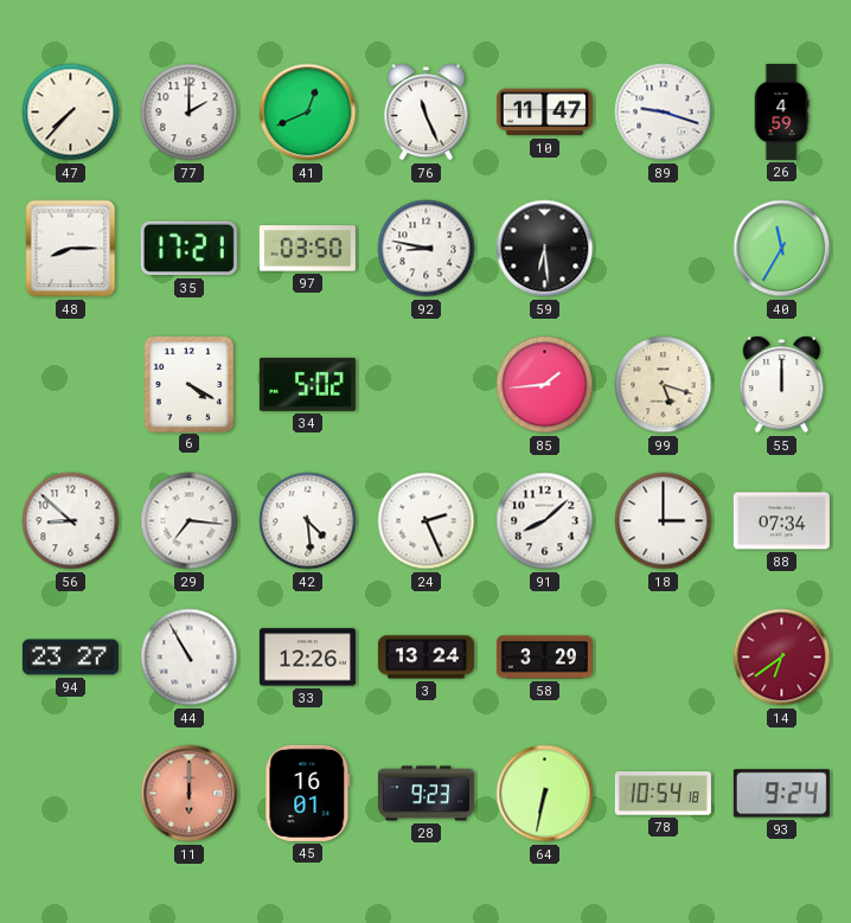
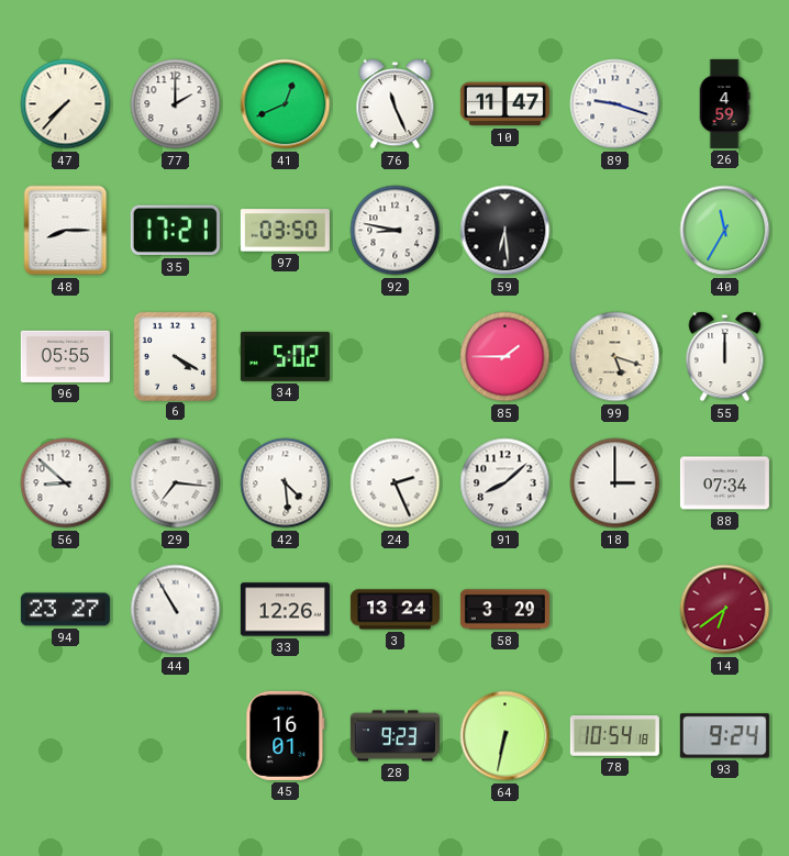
96: none -> 05:55 (65, 356)
85: 1:44 -> 1:45 (505, 357)
11: 6:00 -> none (190, 794)
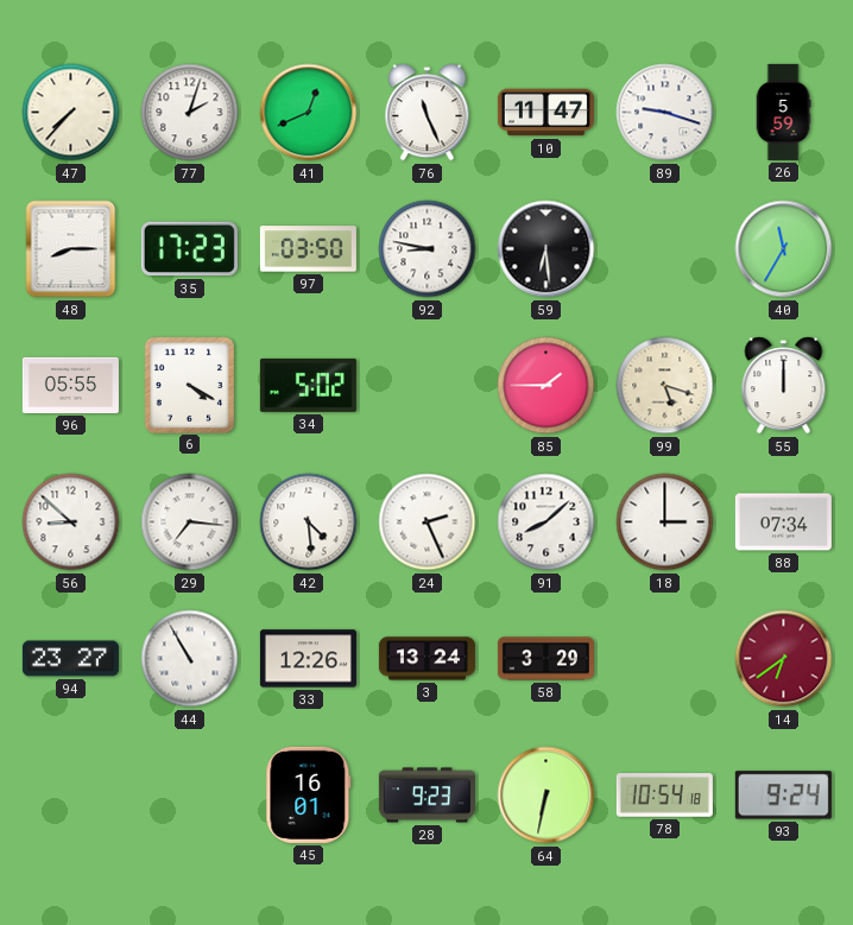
77: 2:00 -> 2:03 (190, 113)
26: 4:59 -> 5:59 (783, 112)
35: 17:21 -> 17:23 (189, 249)
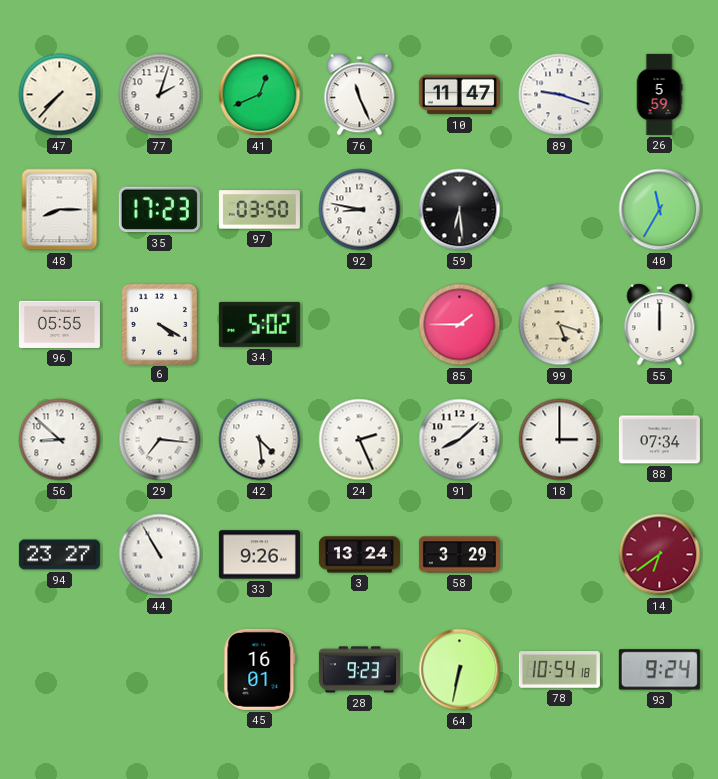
33: 12:26 -> 9:26 (259, 555)
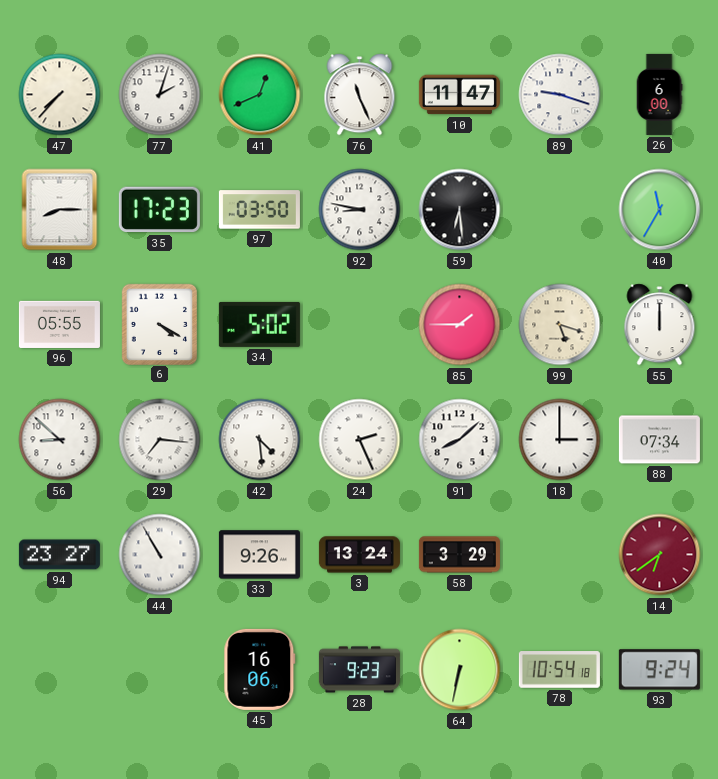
26: 5:59 -> 6:00 (659, 94)
45: 16:01 -> 16:06 (260, 669)
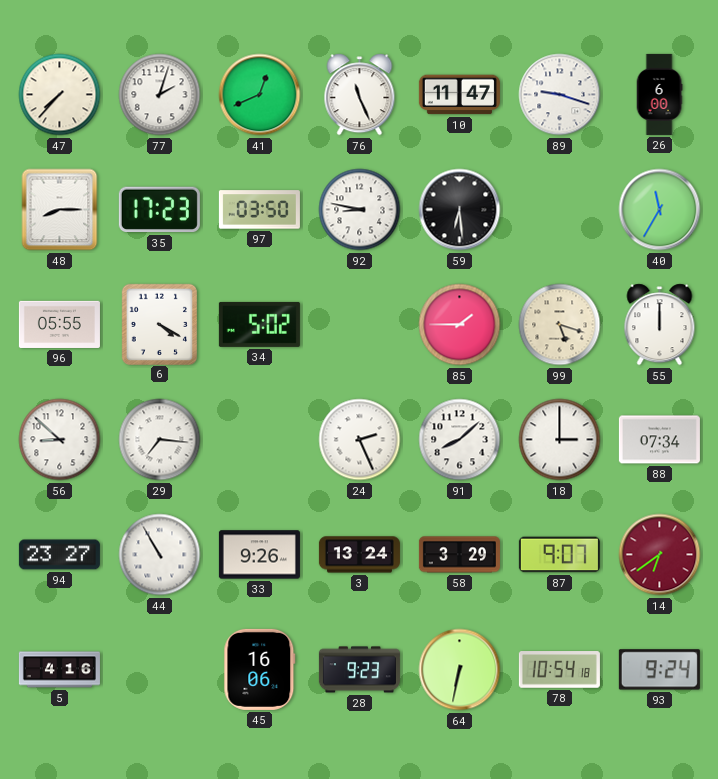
42: 4:29 -> none (260, 440)
87: none -> 9:07 (559, 555)
5: none -> 4:16 (59, 670)
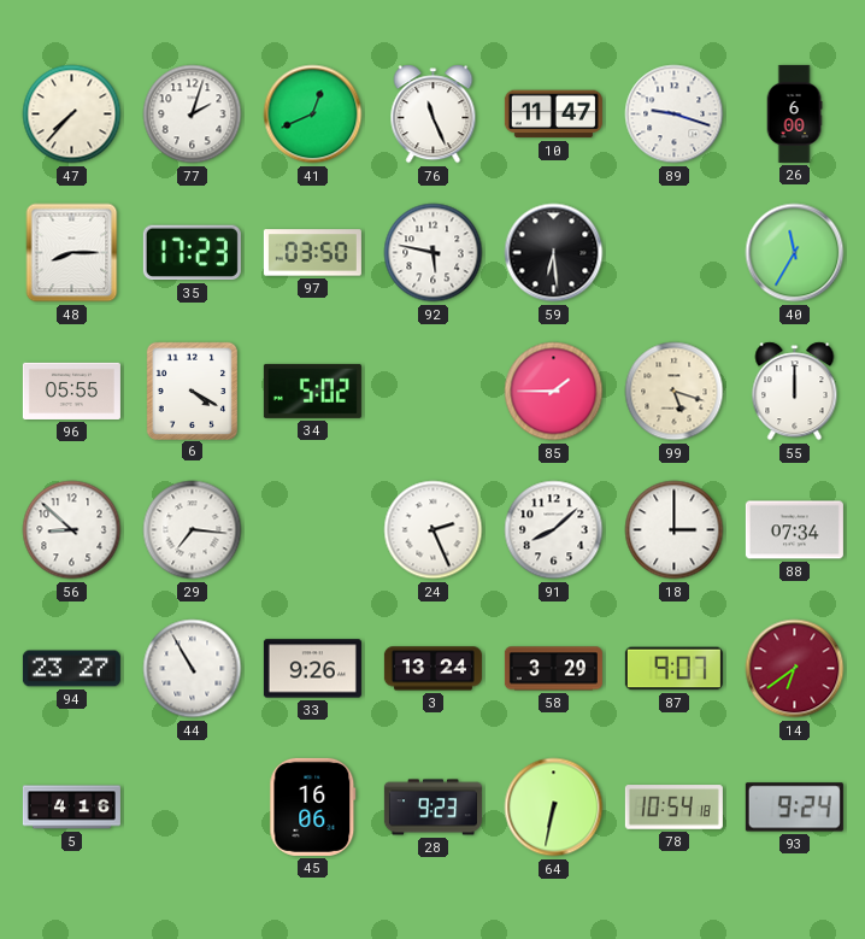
92: 8:47 -> 5:47 (434, 253)
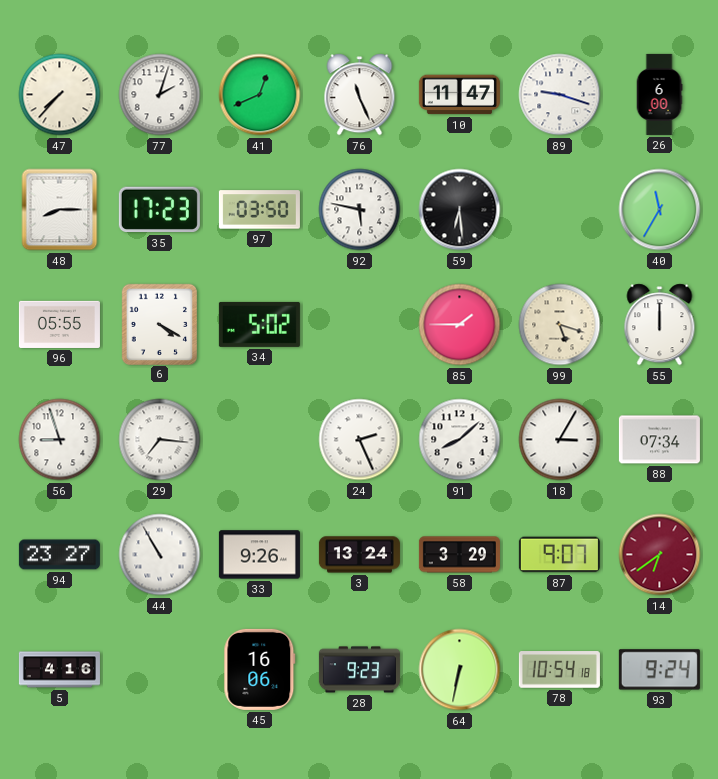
56: 8:52 -> 8:57 (60, 440)
18: 3:00 -> 3:05 (560, 440)
